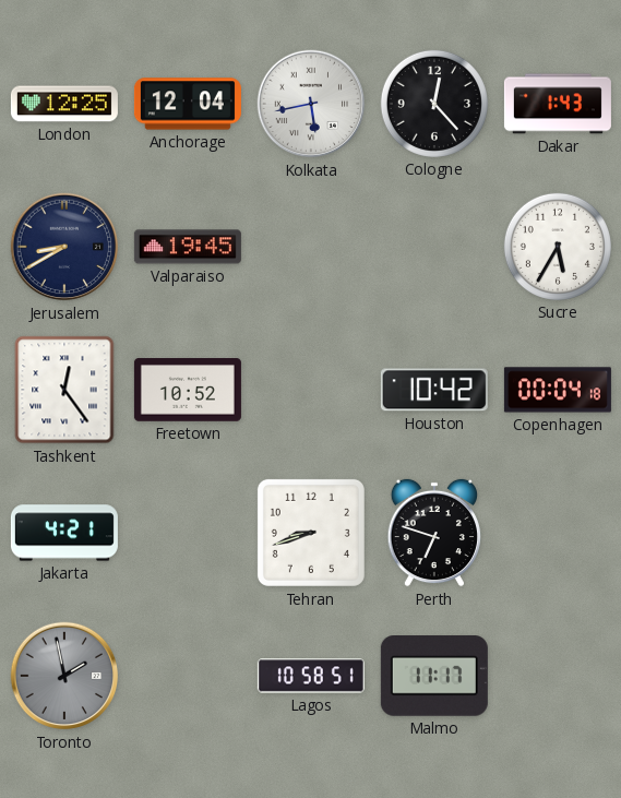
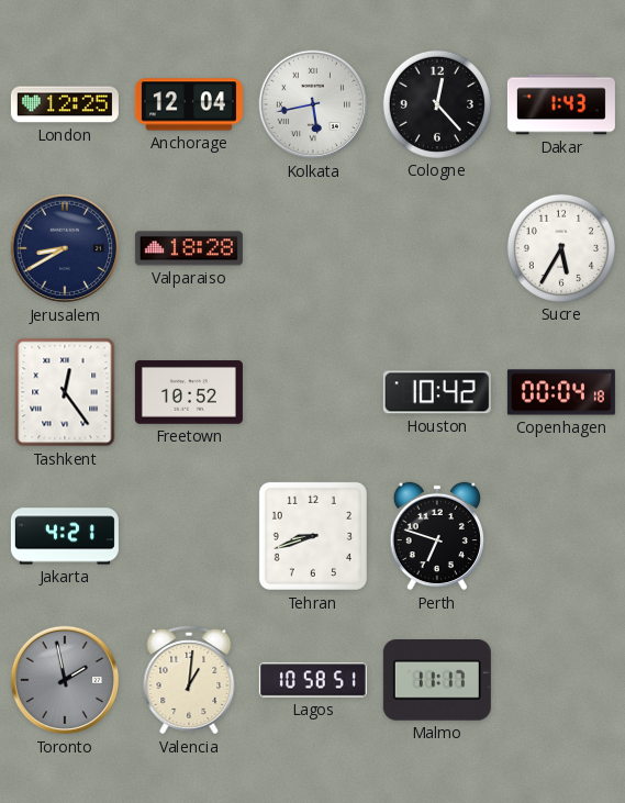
Valparaiso: 19:45 -> 18:28 (189, 248)
Valencia: none -> 1:01 (189, 681)
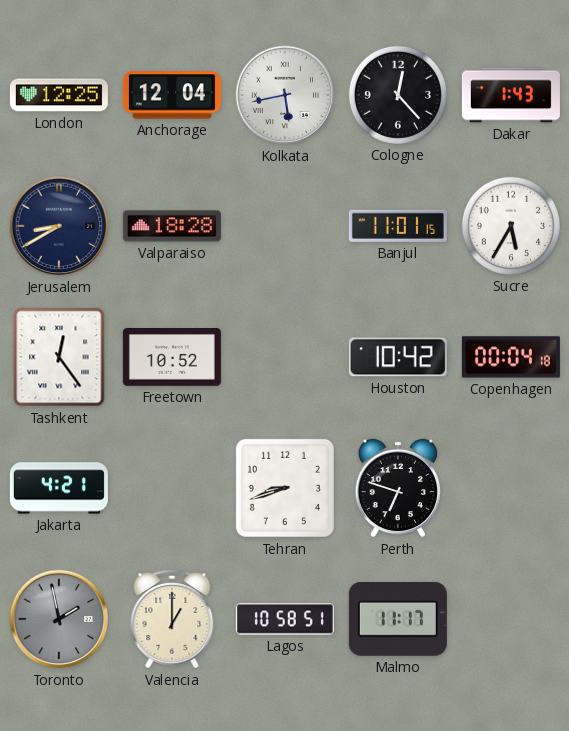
Banjul: none -> 11:01 (398, 226)
Valencia: 1:01 -> 1:00 (172, 620)
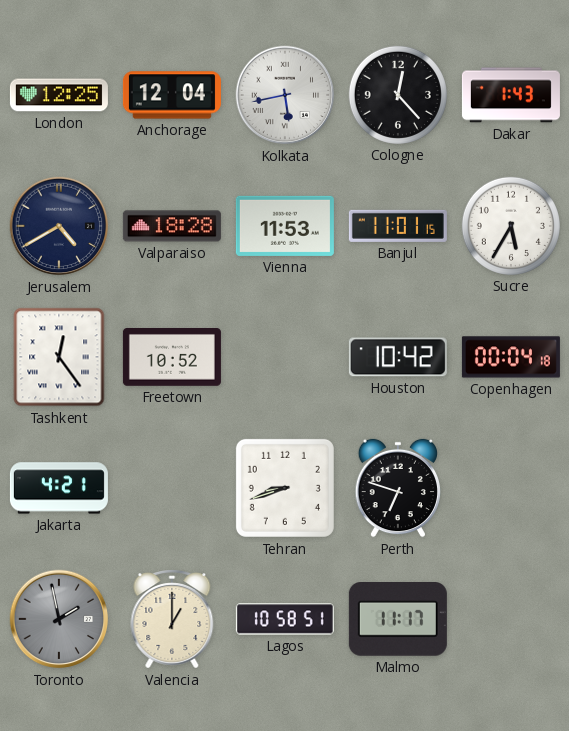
Jerusalem: 8:40 -> 4:40 (59, 226)
Vienna: none -> 11:53 (285, 226)
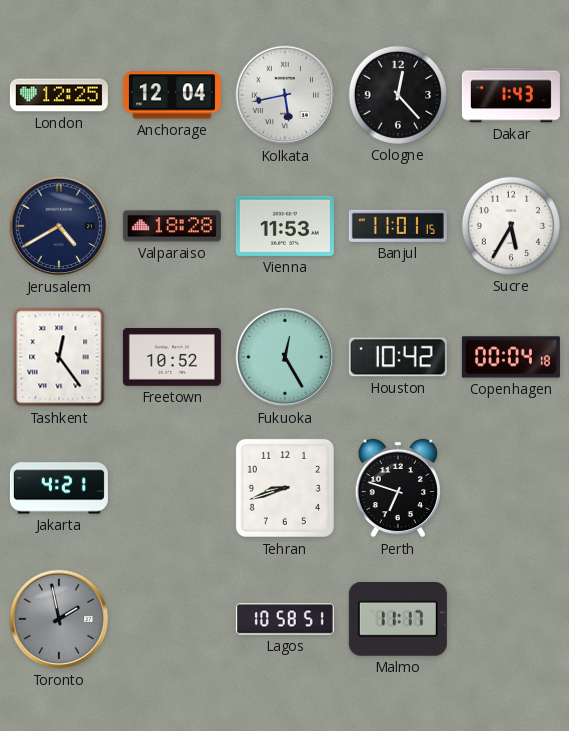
Fukuoka: none -> 12:25 (285, 357)
Valencia: 1:00 -> none (172, 620)
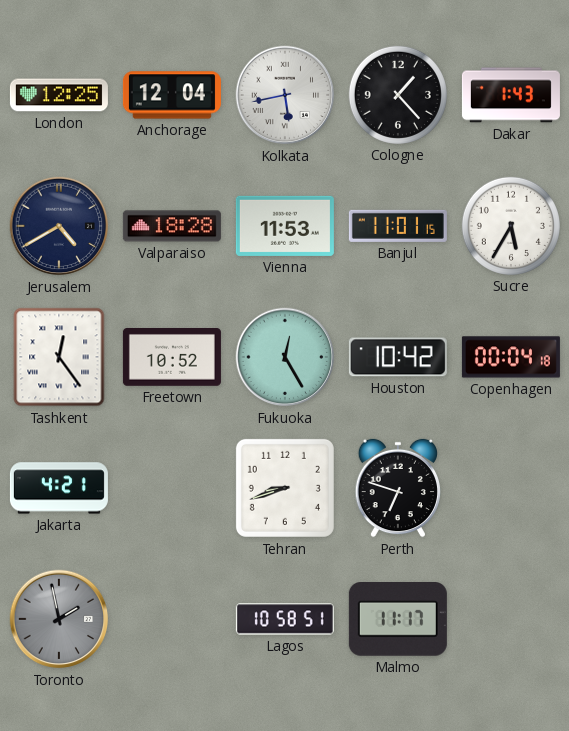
Cologne: 12:23 -> 1:23 (398, 95)
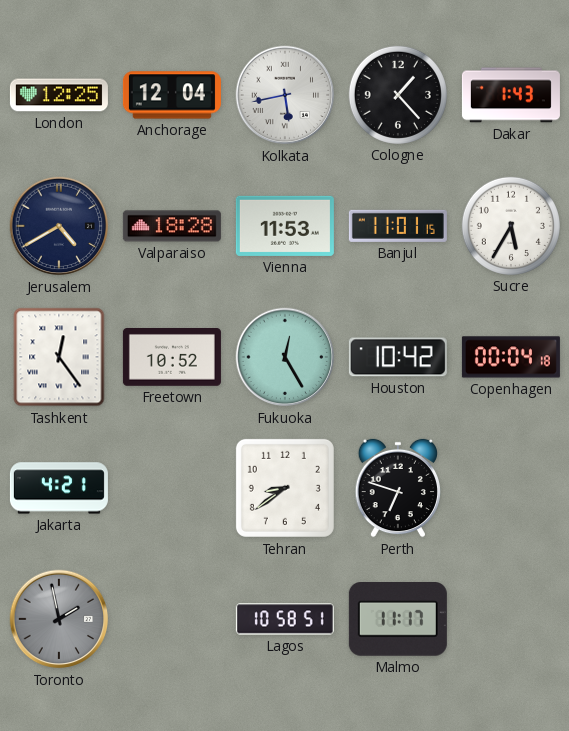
Tehran: 8:42 -> 8:39 (285, 488)
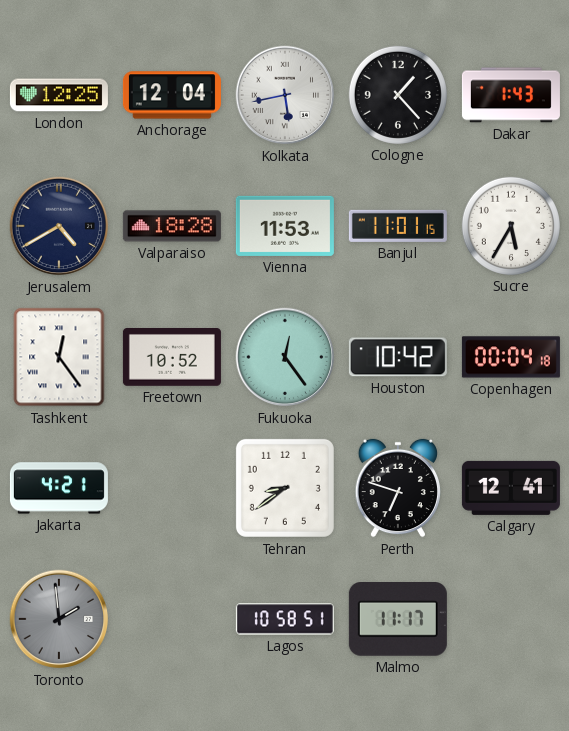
Fukuoka: 12:25 -> 12:24 (285, 357)
Calgary: none -> 12:41 (511, 488)
Toronto: 1:58 -> 1:59 (59, 619)
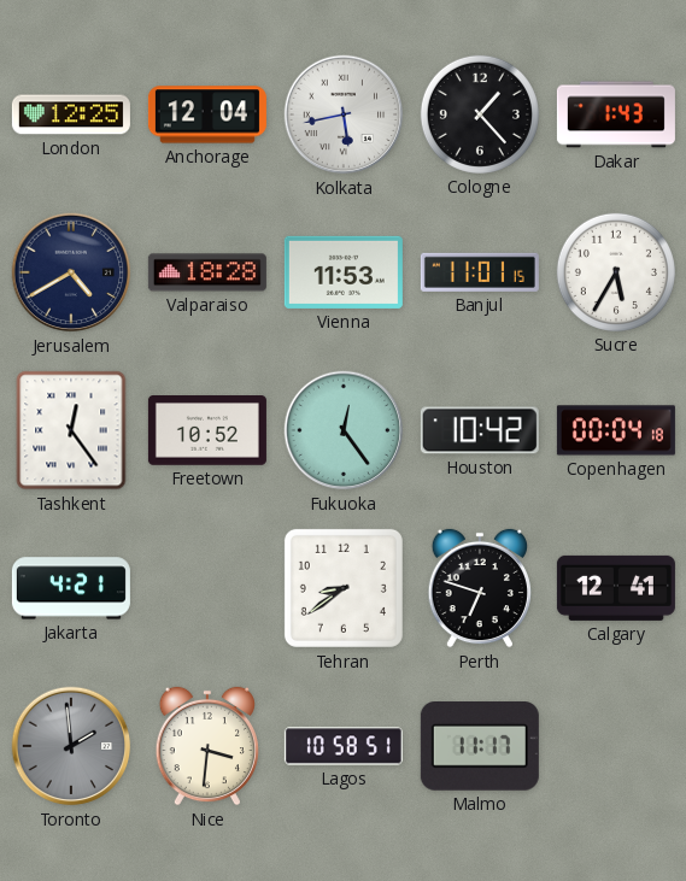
Nice: none -> 3:31 (206, 746)
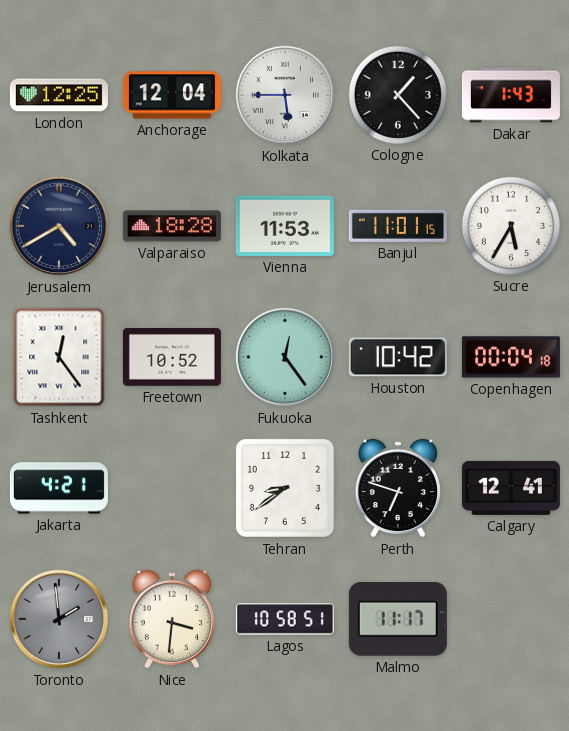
Kolkata: 5:43 -> 5:45 (285, 95)
